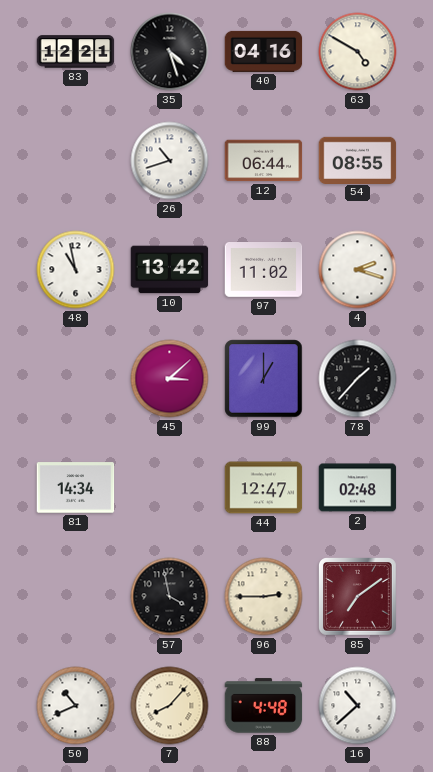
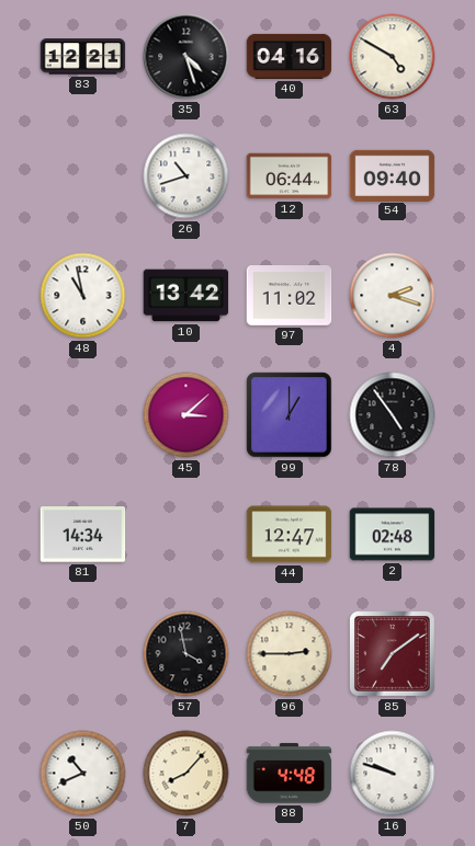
54: 08:55 -> 09:40 (393, 175)
78: 1:37 -> 4:54 (393, 415)
16: 10:38 -> 9:48 (393, 774)
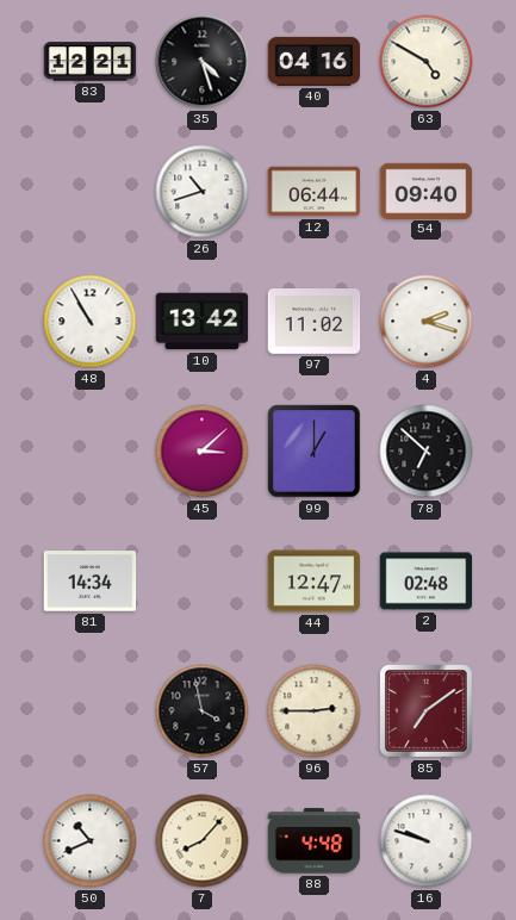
48: 10:58 -> 10:55 (91, 322)
78: 4:54 -> 6:52 (427, 452)
